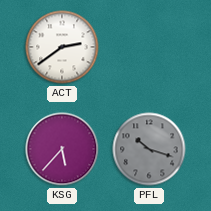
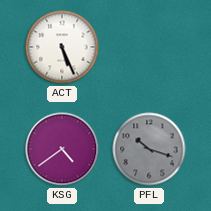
ACT: 2:39 -> 5:26 (62, 47)
KSG: 5:37 -> 4:39 (62, 149)
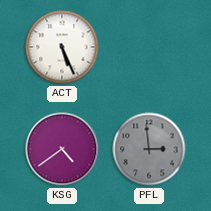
PFL: 10:18 -> 2:59 (149, 149)
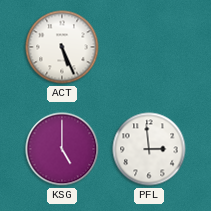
KSG: 4:39 -> 5:00 (62, 149)
PFL dial: grey -> white (149, 149)
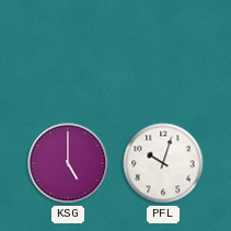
ACT: 5:26 -> none (62, 47)
PFL: 2:59 -> 10:03 (163, 163)
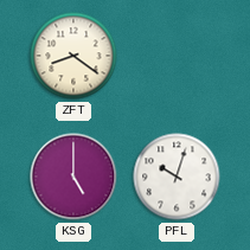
ZFT: none -> 8:21 (73, 56)
